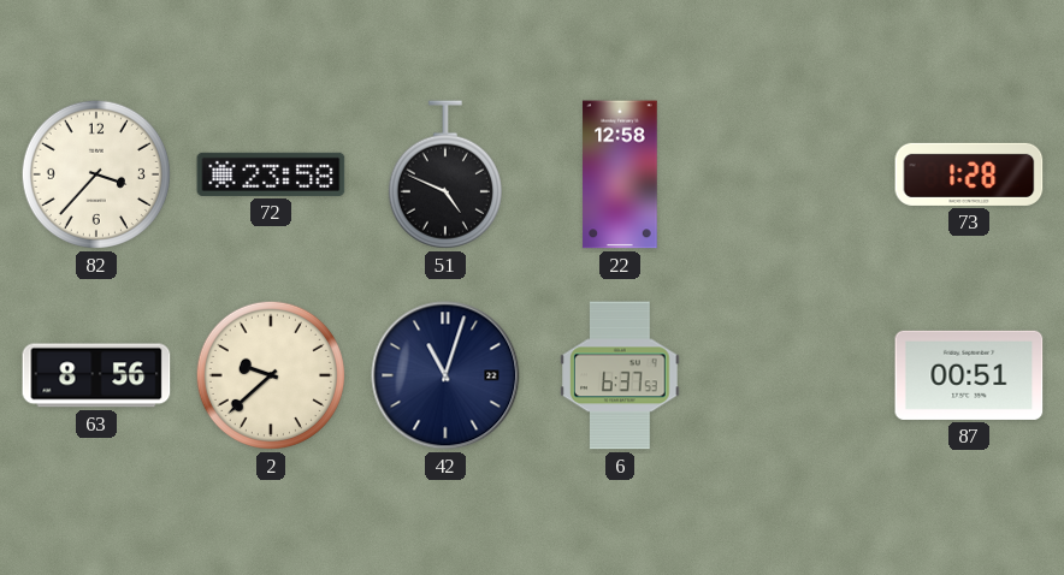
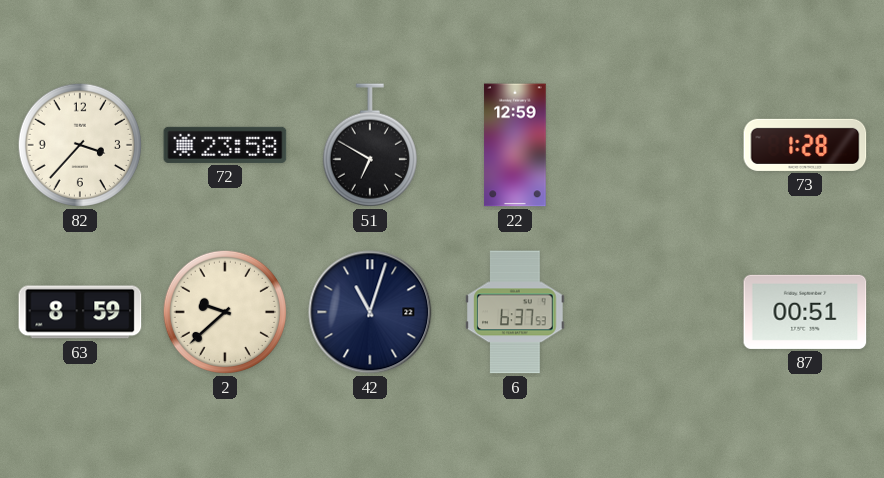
51: 4:49 -> 6:50 (370, 145)
22: 12:58 -> 12:59 (515, 145)
63: 8:56 -> 8:59 (80, 312)
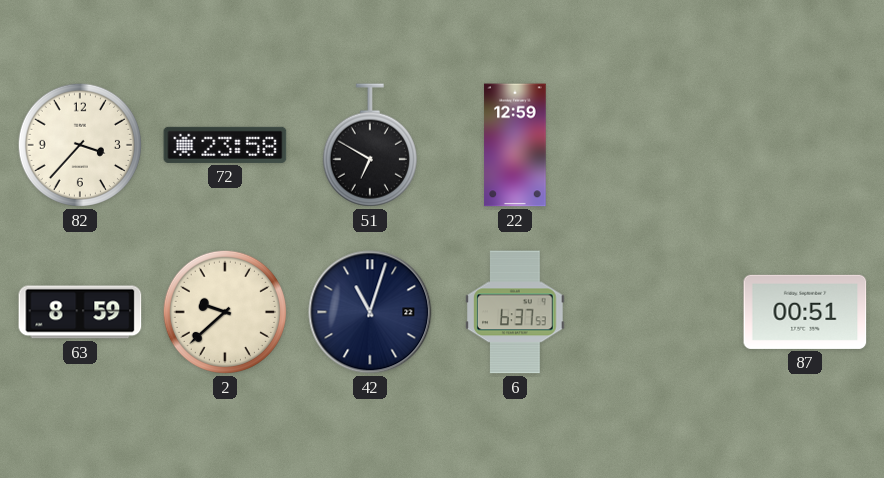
73: 1:28 -> none (805, 145)
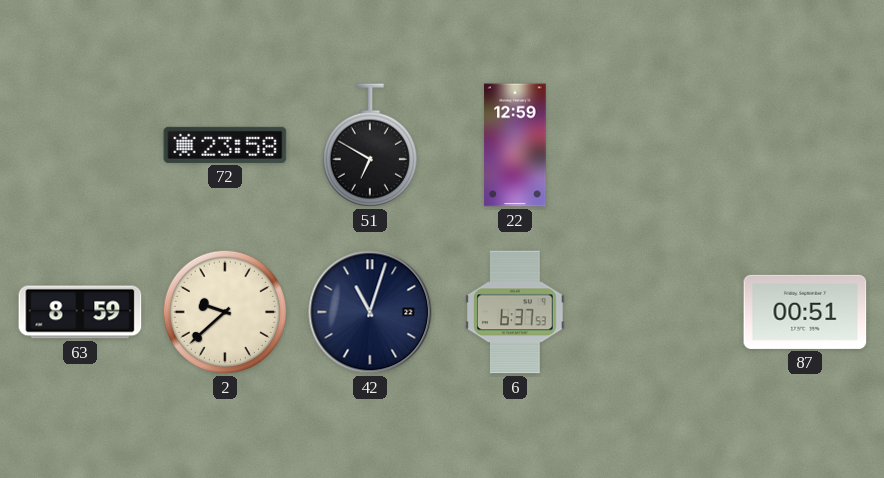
82: 3:37 -> none (80, 145)
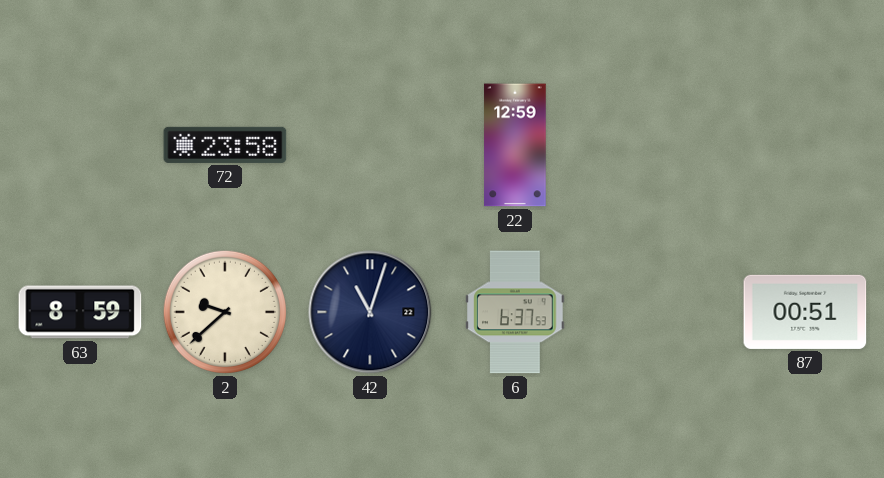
51: 6:50 -> none (370, 145)
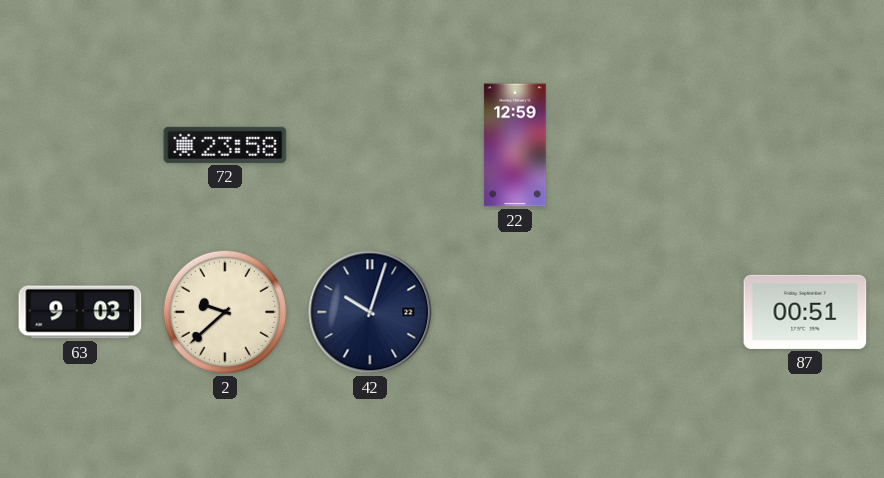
63: 8:59 -> 9:03 (80, 312)
42: 11:03 -> 10:03 (370, 312)
6: 6:37 -> none (515, 312)
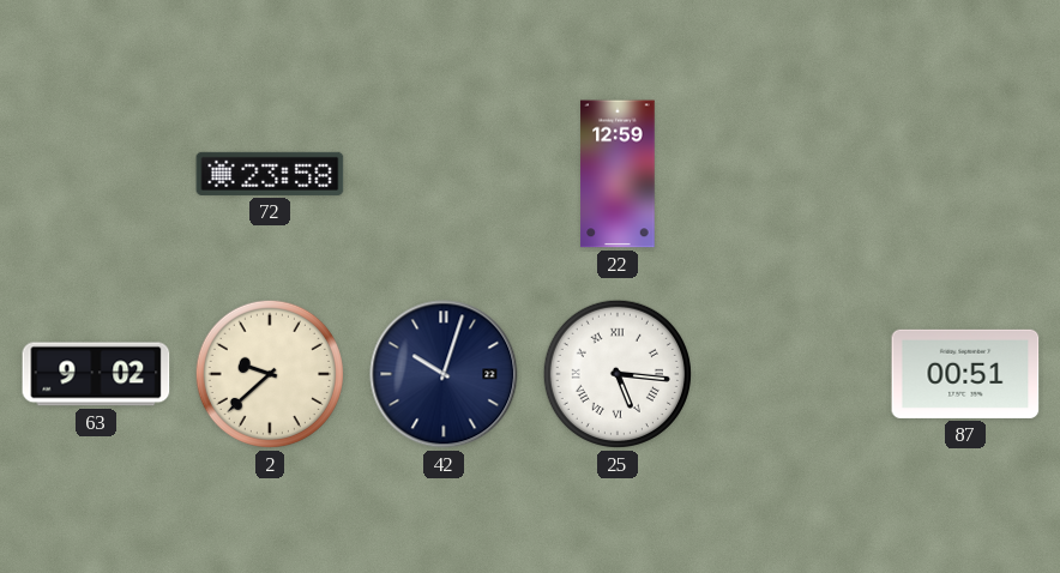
63: 9:03 -> 9:02 (96, 374)
25: none -> 5:16 (618, 374)
